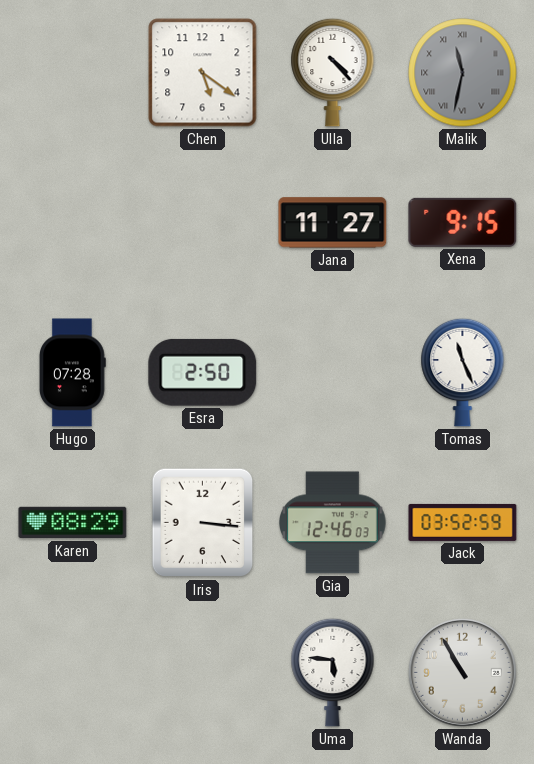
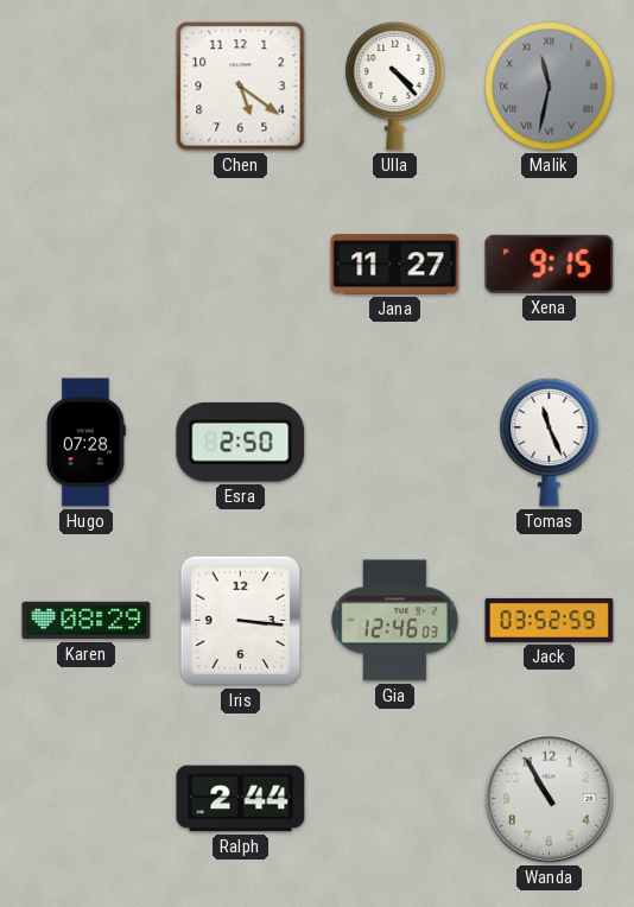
Ralph: none -> 2:44 (241, 799)
Uma: 5:46 -> none (333, 672)
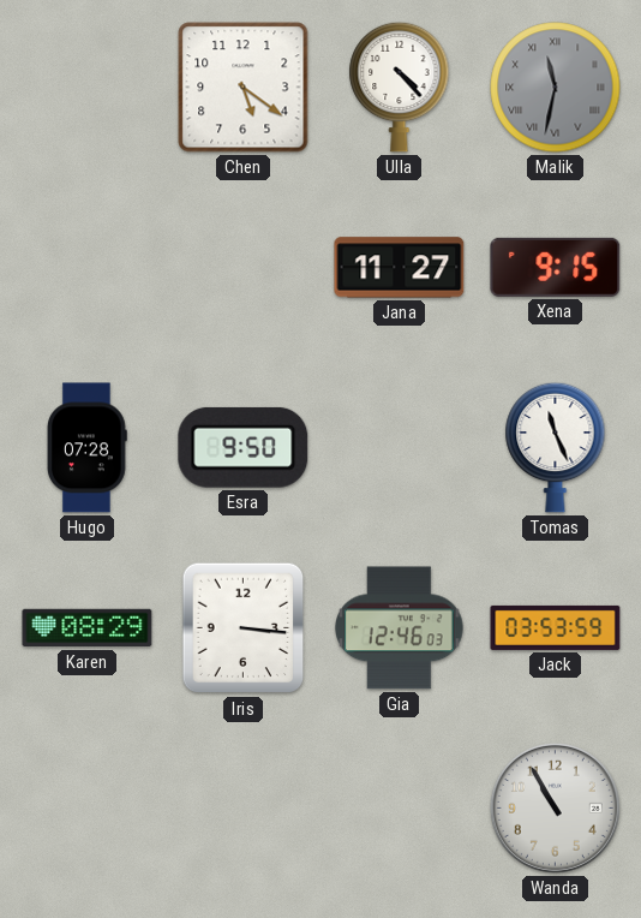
Esra: 2:50 -> 9:50 (244, 447)
Jack: 03:52 -> 03:53 (556, 627)
Ralph: 2:44 -> none (241, 799)
